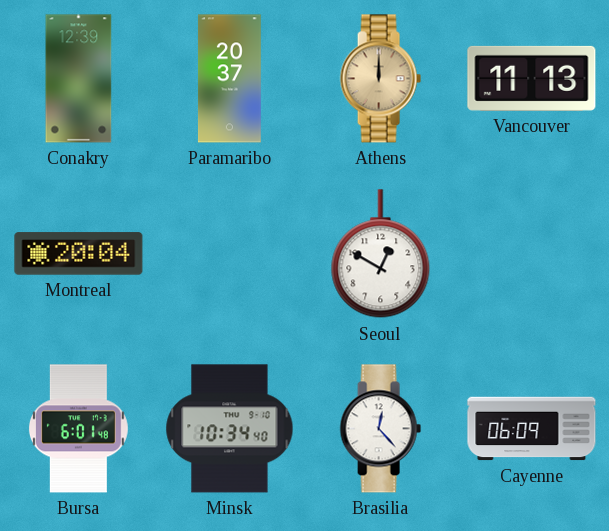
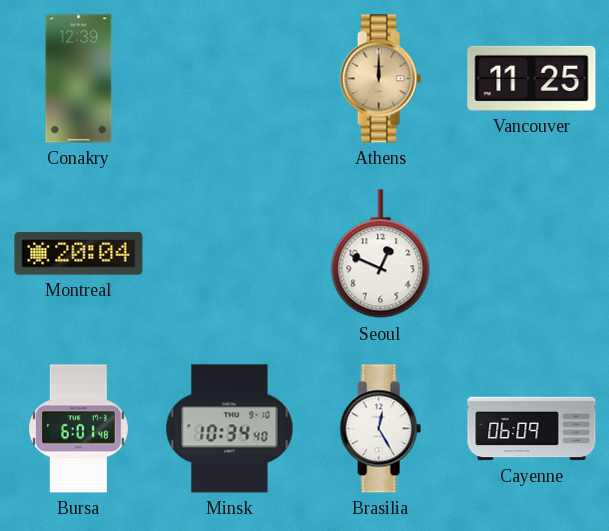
Paramaribo: 20:37 -> none (229, 79)
Vancouver: 11:13 -> 11:25 (532, 78)
Seoul: 12:50 -> 12:49 (381, 254)
Brasilia: 12:23 -> 12:25 (380, 429)
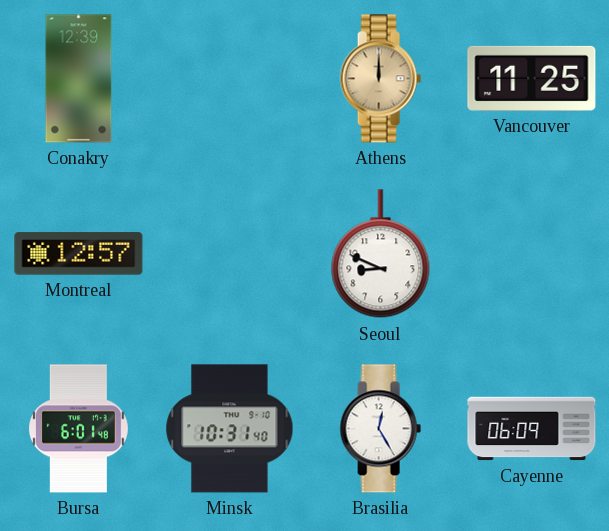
Montreal: 20:04 -> 12:57 (79, 254)
Seoul: 12:49 -> 8:49 (381, 254)
Minsk: 10:34 -> 10:31 (230, 429)
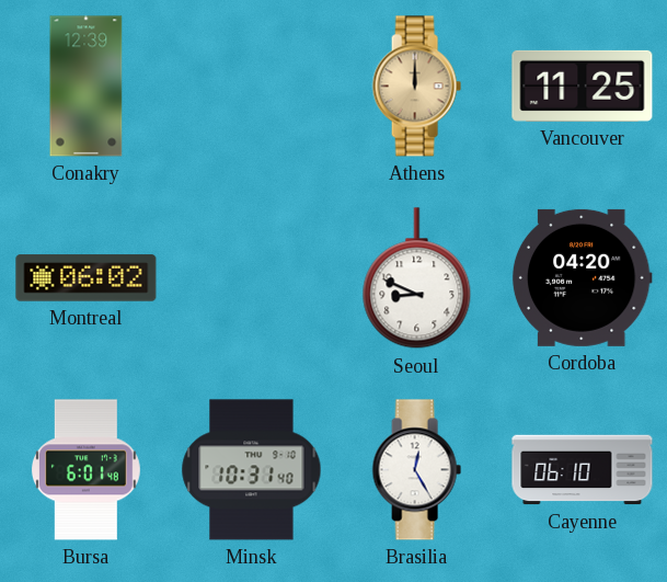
Montreal: 12:57 -> 06:02 (87, 278)
Cordoba: none -> 04:20 (582, 277)
Cayenne: 06:09 -> 06:10 (583, 470)
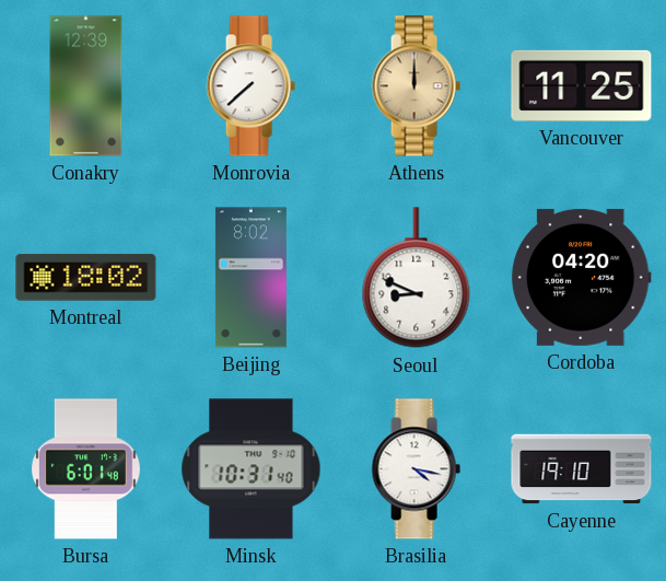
Monrovia: none -> 7:38 (250, 86)
Montreal: 06:02 -> 18:02 (86, 278)
Beijing: none -> 8:02 (250, 278)
Brasilia: 12:25 -> 4:17 (416, 469)
Cayenne: 06:10 -> 19:10 (582, 469)
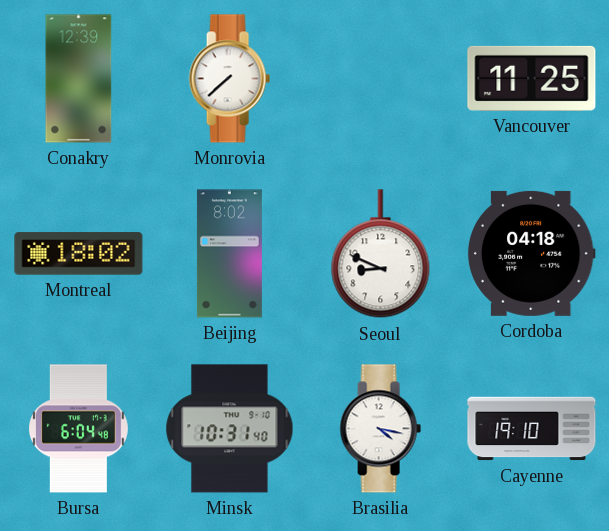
Athens: 12:00 -> none (416, 86)
Cordoba: 04:20 -> 04:18 (531, 253)
Bursa: 6:01 -> 6:04 (78, 429)
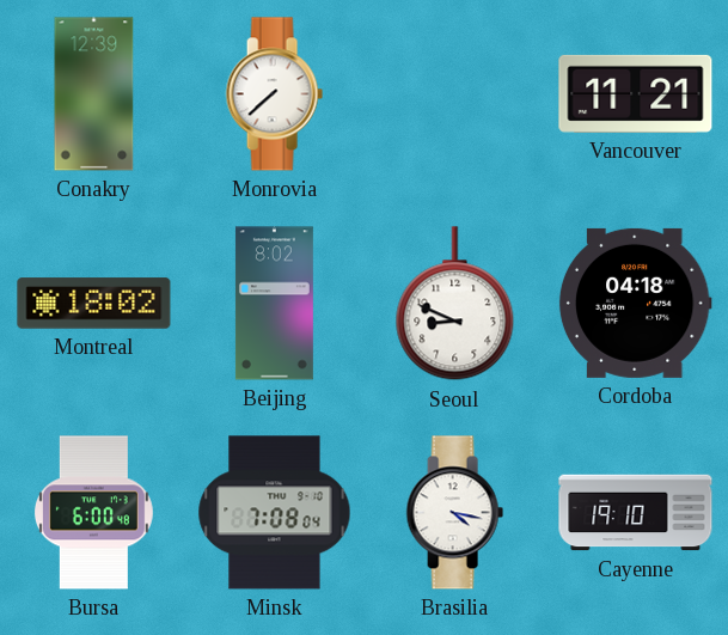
Vancouver: 11:25 -> 11:21 (636, 93)
Bursa: 6:04 -> 6:00 (93, 513)
Minsk: 10:31 -> 7:08 (275, 513)
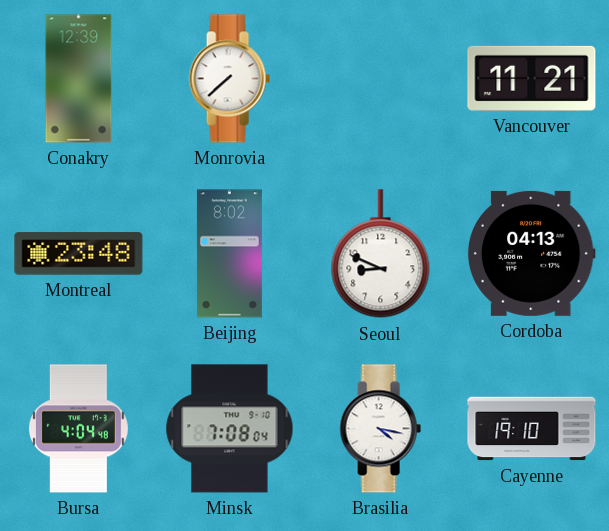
Montreal: 18:02 -> 23:48 (79, 254)
Cordoba: 04:18 -> 04:13 (531, 253)
Bursa: 6:00 -> 4:04 (78, 429)
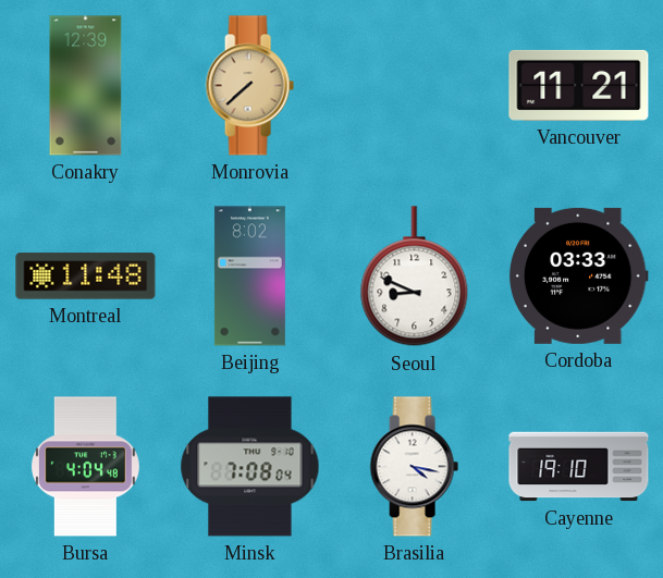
Monrovia dial: white -> champagne (249, 86)
Montreal: 23:48 -> 11:48 (86, 276)
Cordoba: 04:13 -> 03:33 (578, 275)
